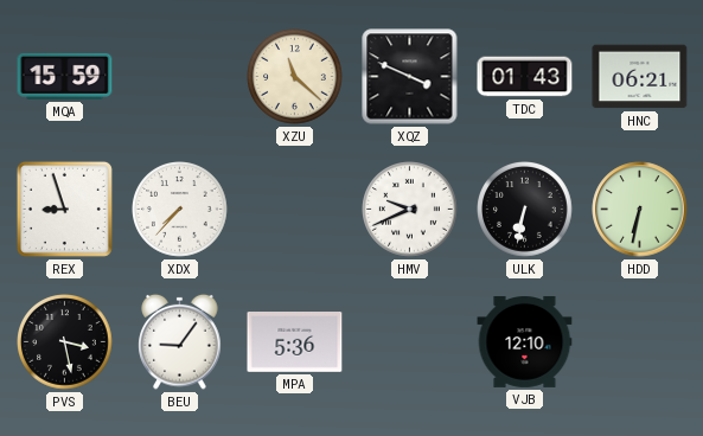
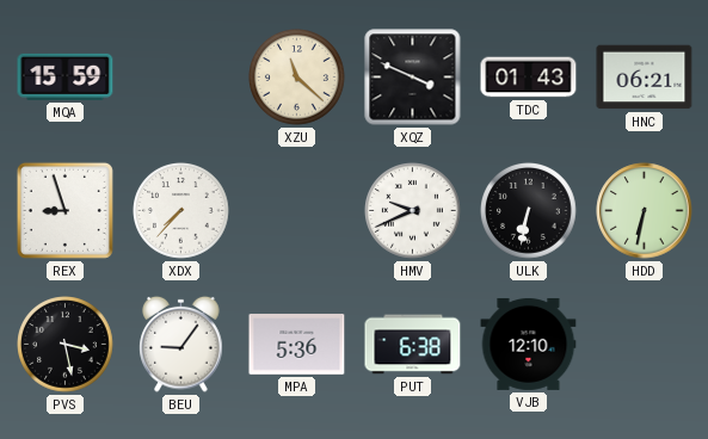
PUT: none -> 6:38 (413, 345)
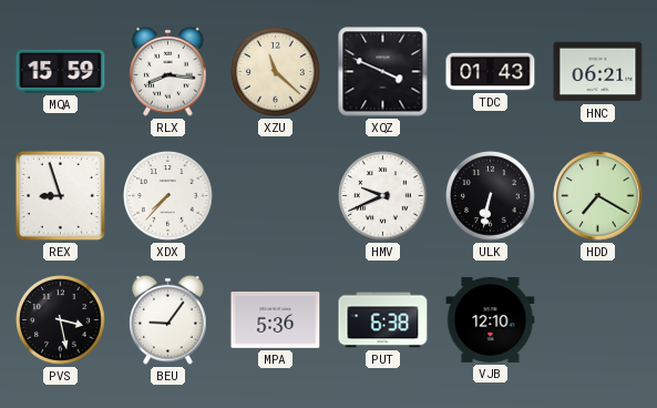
RLX: none -> 8:16 (168, 71)
HDD: 6:32 -> 7:20 (598, 196)
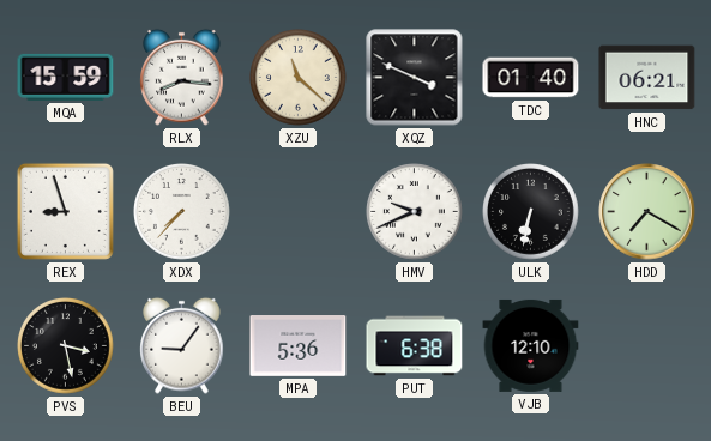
TDC: 01:43 -> 01:40 (531, 78)
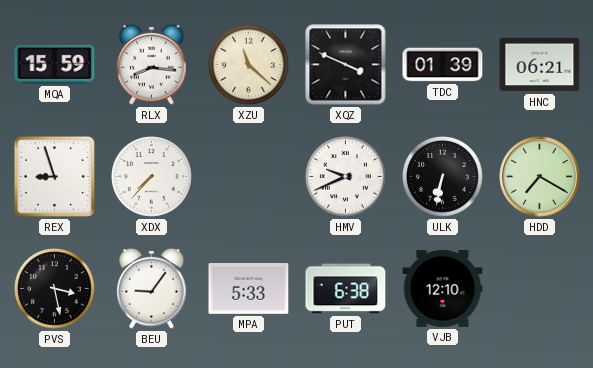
TDC: 01:40 -> 01:39 (443, 65)
MPA: 5:36 -> 5:33 (249, 289)
